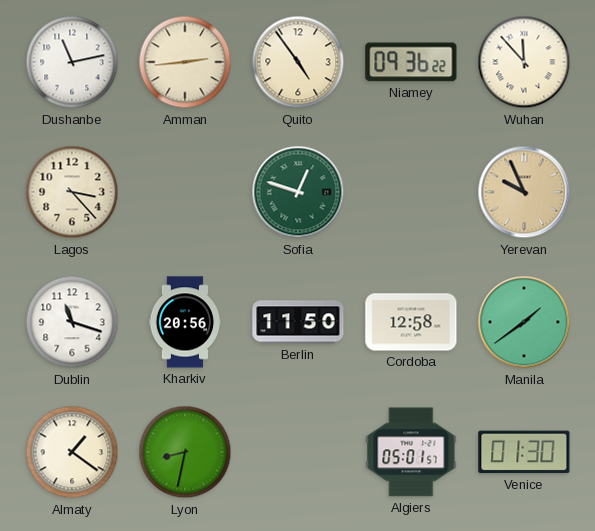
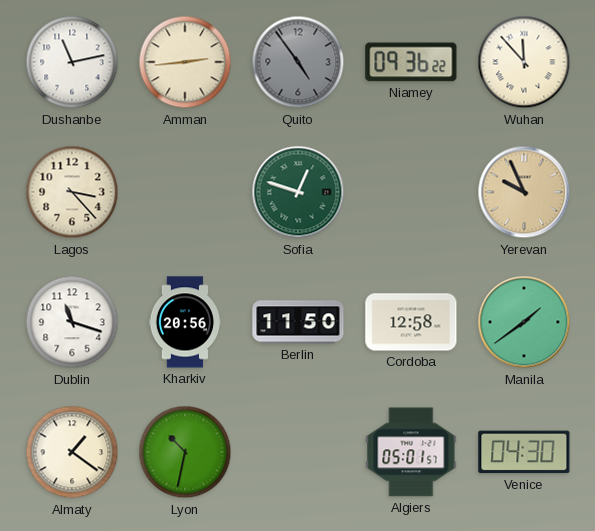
Quito dial: cream -> grey (298, 62)
Lyon: 8:32 -> 10:32 (185, 452)
Venice: 01:30 -> 04:30 (524, 452)
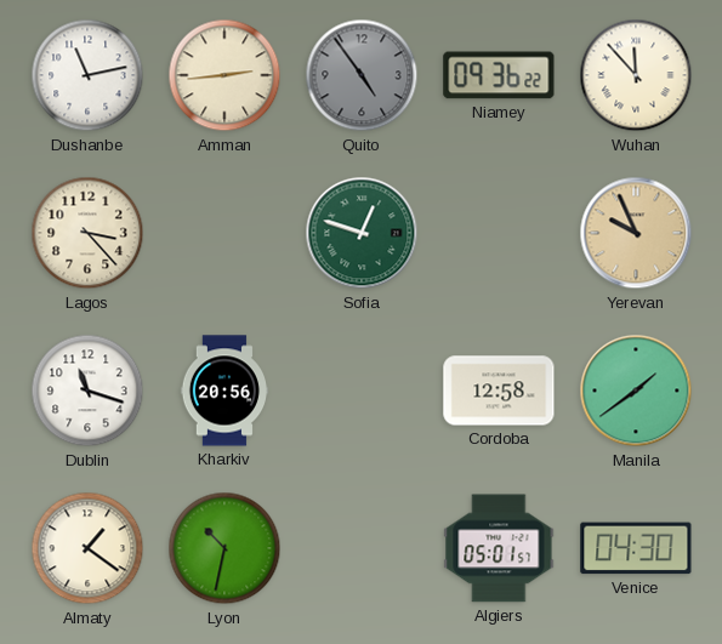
Berlin: 11:50 -> none (298, 322)
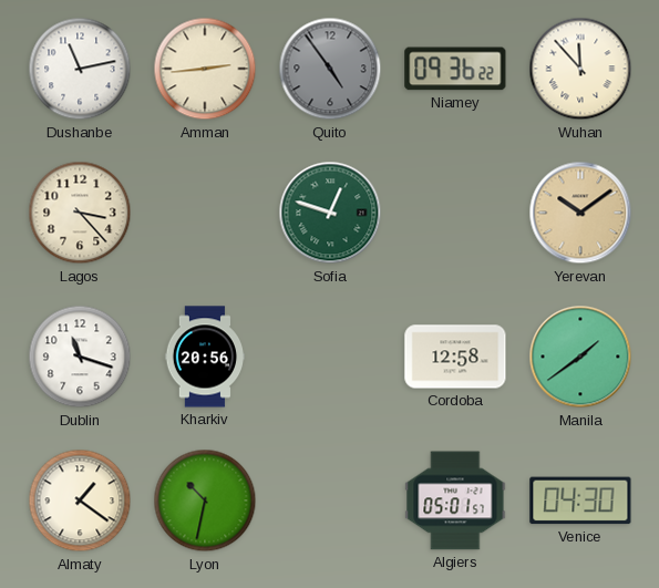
Yerevan: 9:56 -> 10:09 (580, 213)
